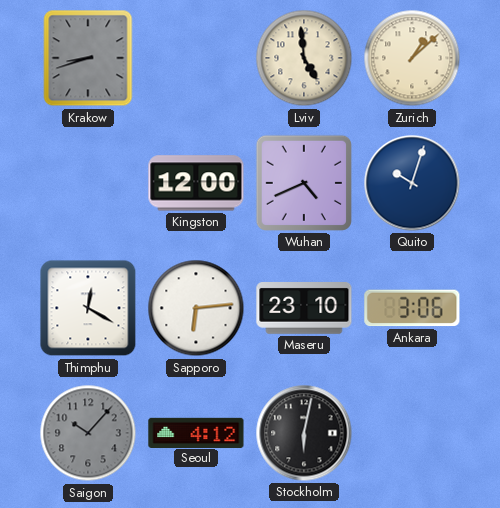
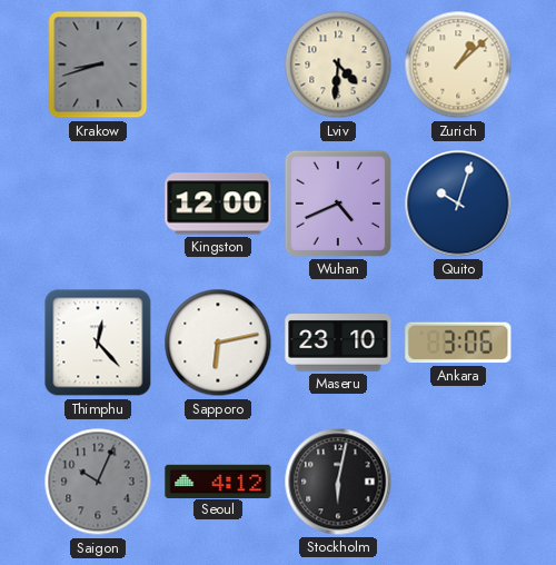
Lviv: 4:59 -> 4:31 (338, 65)
Thimphu: 12:20 -> 12:23 (98, 343)
Sapporo: 6:14 -> 6:13 (218, 343)
Saigon: 10:07 -> 10:04 (98, 482)
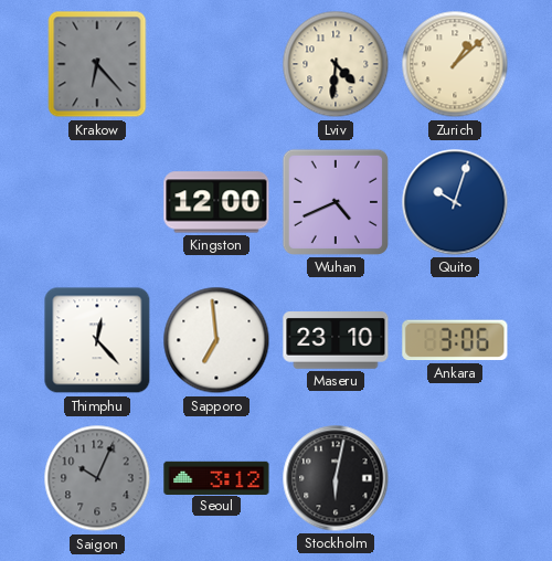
Krakow: 8:42 -> 6:23 (97, 64)
Sapporo: 6:13 -> 6:59 (216, 340)
Seoul: 4:12 -> 3:12 (216, 477)
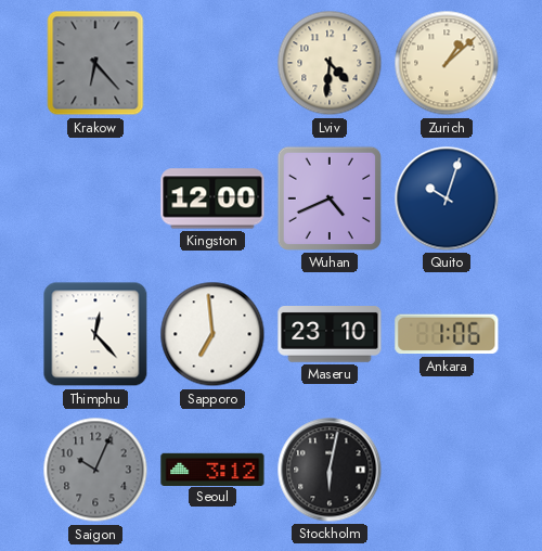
Ankara: 3:06 -> 1:06 (447, 334)
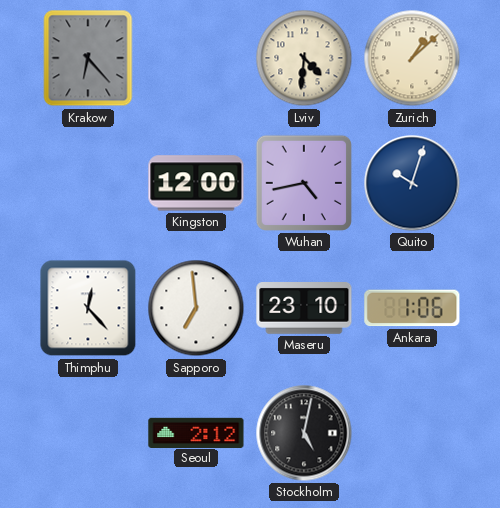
Wuhan: 4:41 -> 4:43 (304, 183)
Saigon: 10:04 -> none (95, 470)
Seoul: 3:12 -> 2:12 (196, 432)
Stockholm: 6:02 -> 5:02 (304, 433)
